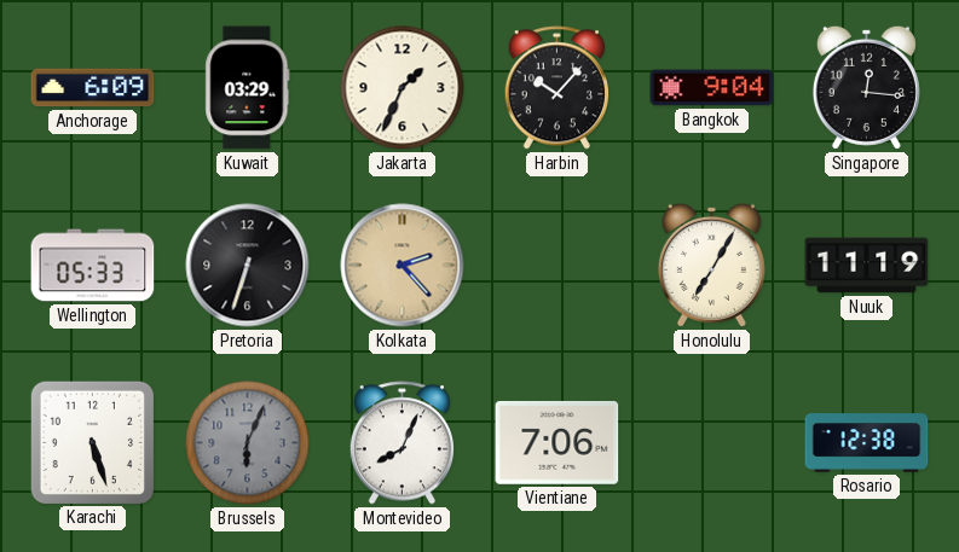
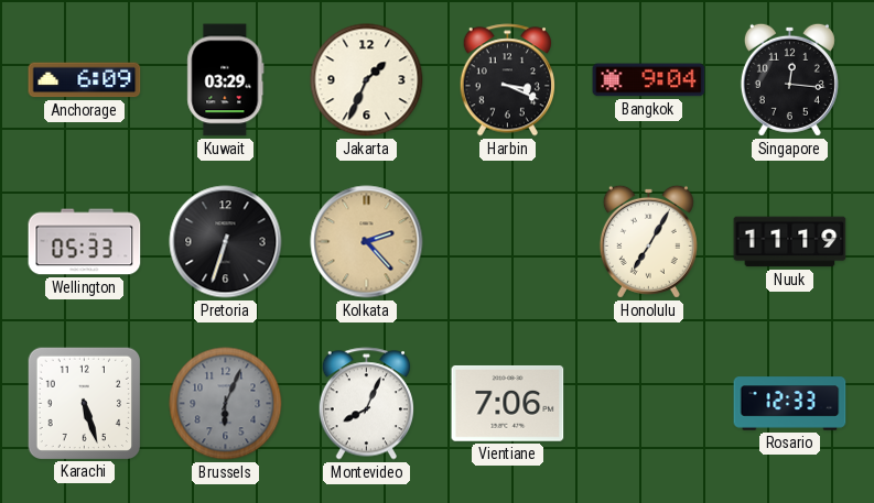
Harbin: 10:07 -> 3:19 (507, 80)
Rosario: 12:38 -> 12:33 (790, 404)
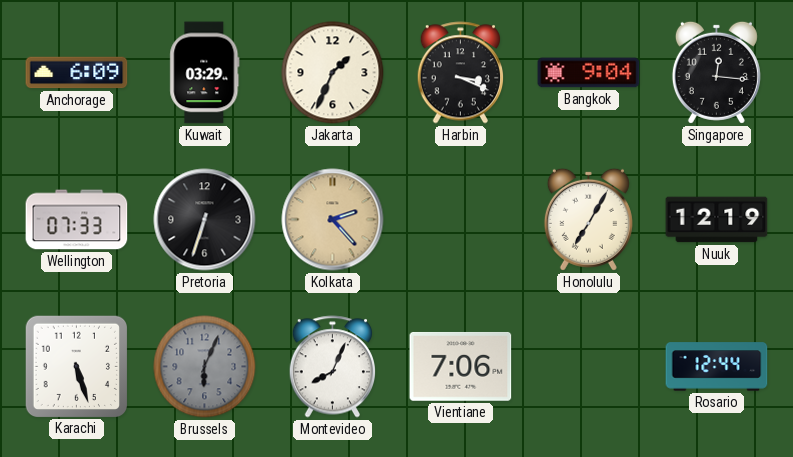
Wellington: 05:33 -> 07:33 (77, 220)
Nuuk: 11:19 -> 12:19 (717, 220)
Rosario: 12:33 -> 12:44 (717, 367)
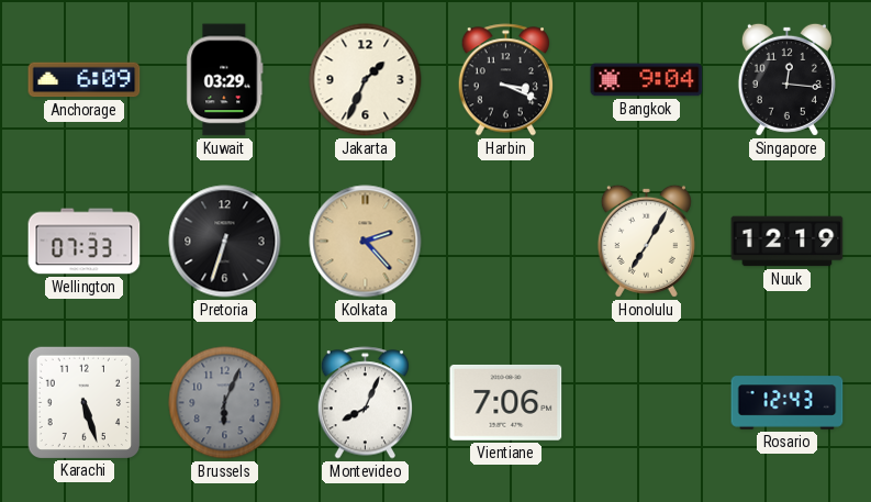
Rosario: 12:44 -> 12:43 (788, 403)
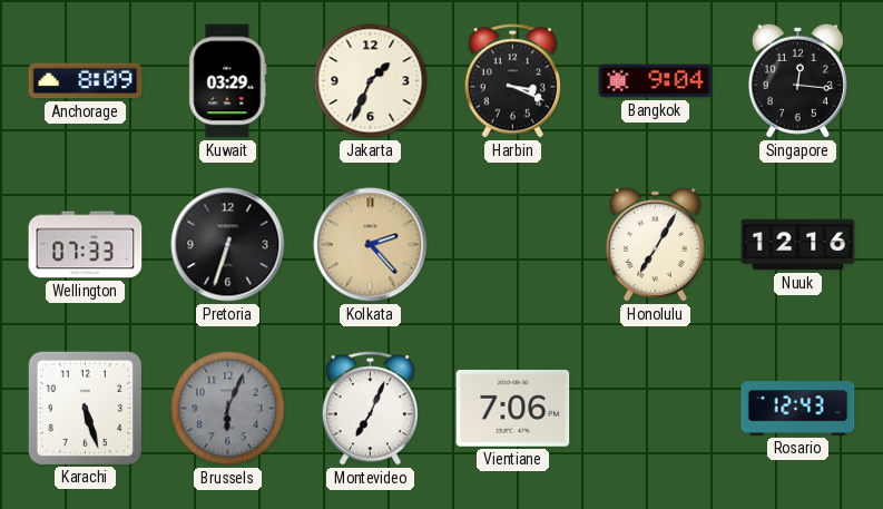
Anchorage: 6:09 -> 8:09 (86, 81)
Nuuk: 12:19 -> 12:16 (798, 245)
Montevideo: 8:04 -> 7:04 (370, 409)
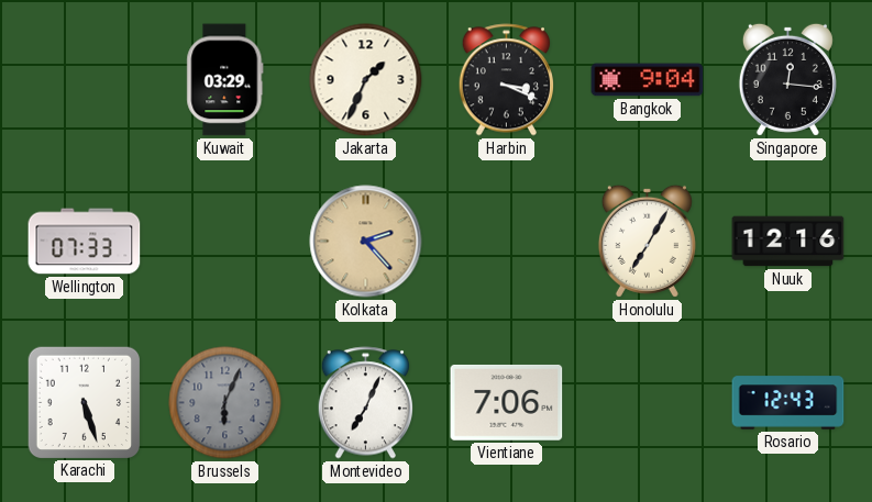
Anchorage: 8:09 -> none (86, 81)
Pretoria: 6:33 -> none (228, 245)
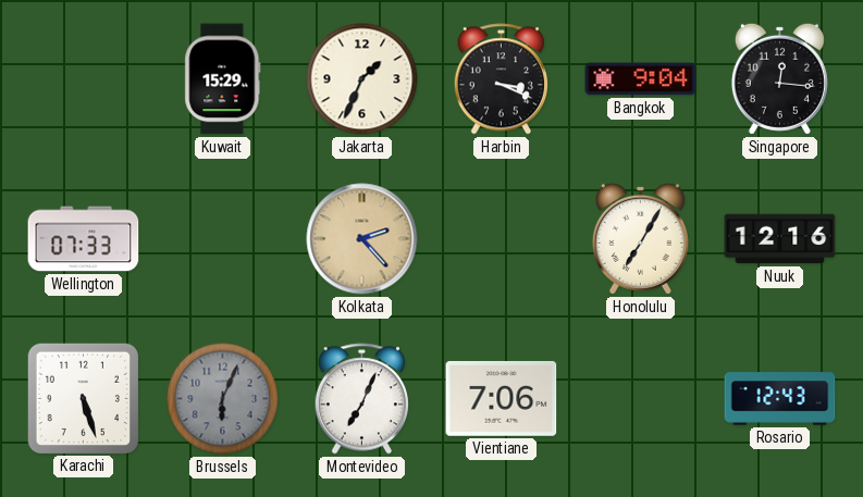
Kuwait: 03:29 -> 15:29 (223, 79)
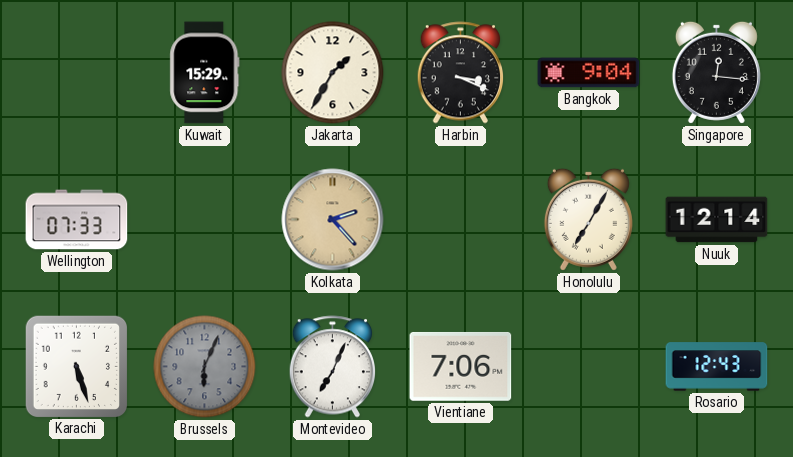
Jakarta: 1:34 -> 1:35 (333, 73)
Nuuk: 12:16 -> 12:14 (717, 220)
